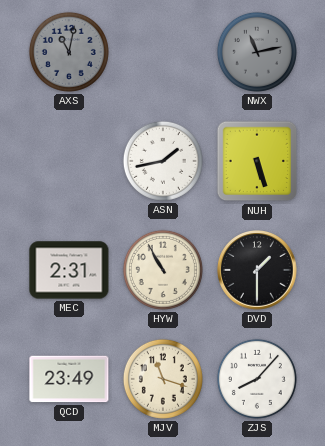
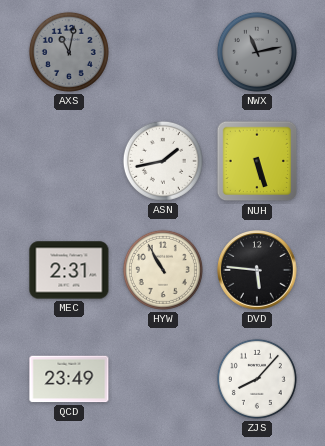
DVD: 1:30 -> 5:46 (257, 270)
MJV: 11:18 -> none (163, 379)
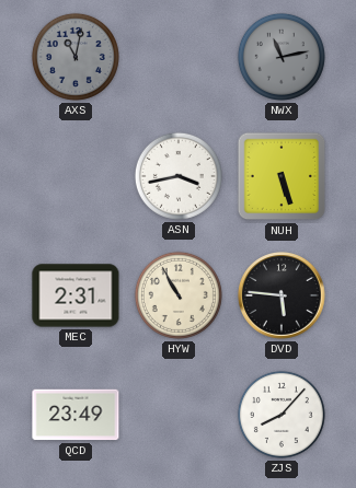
ASN: 1:43 -> 3:43 (179, 176)
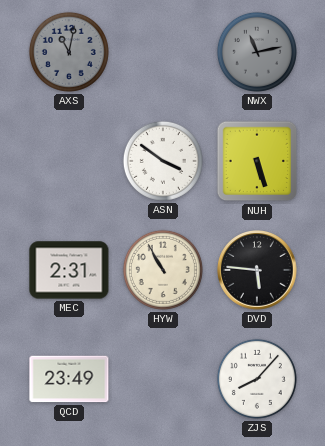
ASN: 3:43 -> 3:51 (163, 161)
